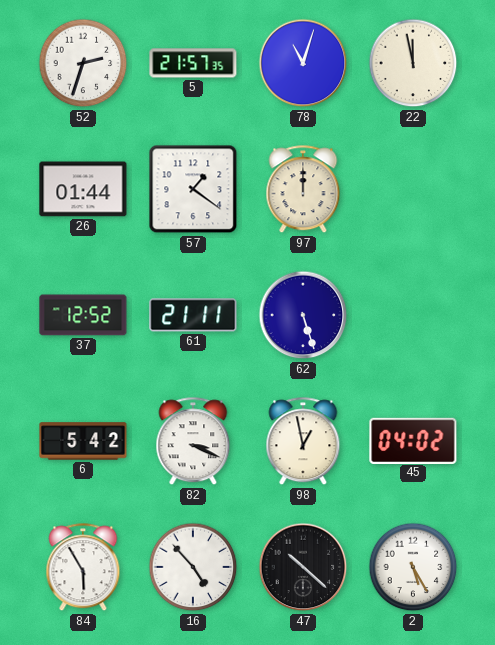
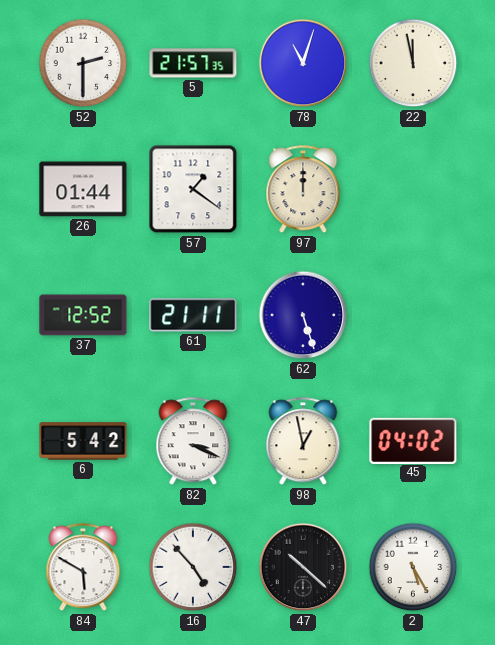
52: 2:33 -> 2:30 (83, 63)
84: 5:55 -> 5:50 (83, 568)
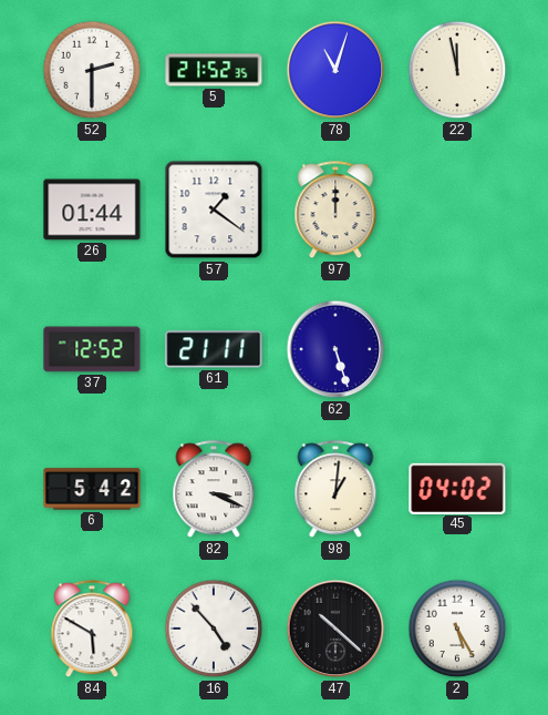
5: 21:57 -> 21:52 (214, 70)
98: 12:58 -> 1:01 (335, 490)
